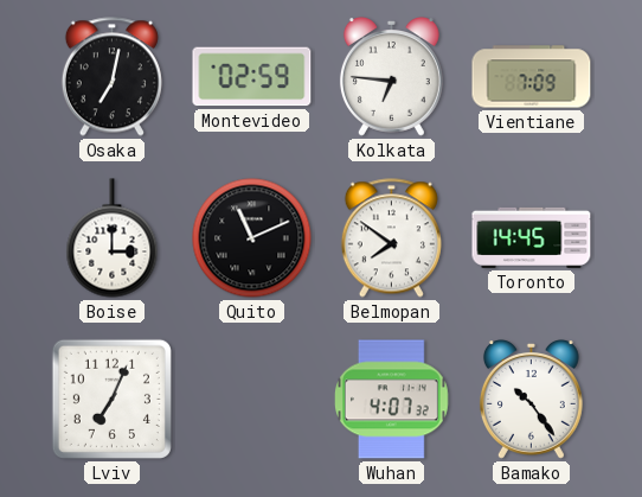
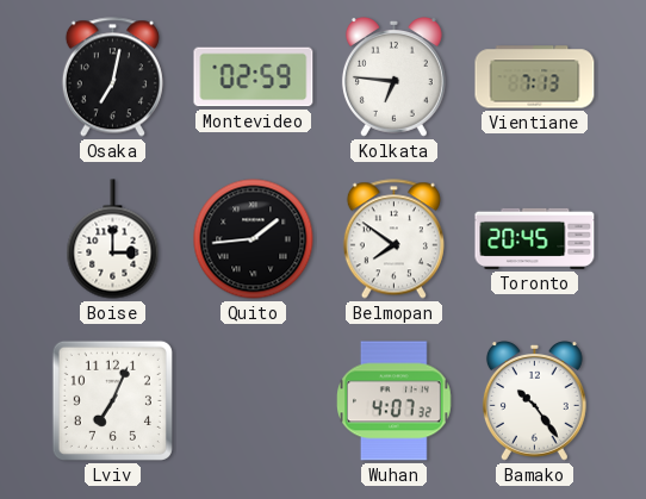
Vientiane: 7:09 -> 7:13 (535, 77)
Quito: 11:11 -> 1:44 (254, 239)
Toronto: 14:45 -> 20:45 (535, 238)
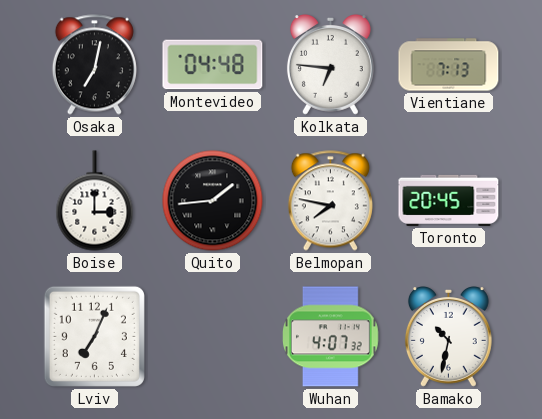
Montevideo: 02:59 -> 04:48 (213, 65)
Belmopan: 7:51 -> 7:47 (330, 201)
Bamako: 10:24 -> 10:32 (448, 337)
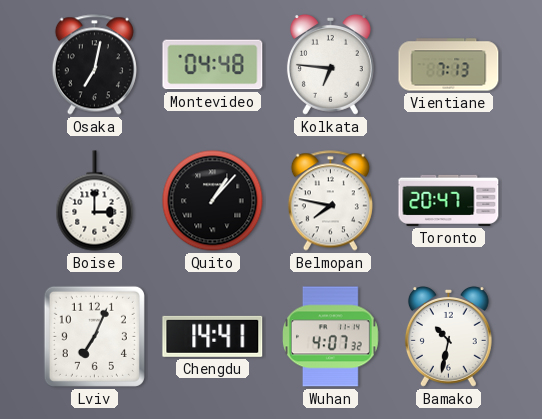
Quito: 1:44 -> 1:07 (213, 201)
Toronto: 20:45 -> 20:47 (449, 200)
Chengdu: none -> 14:41 (213, 336)
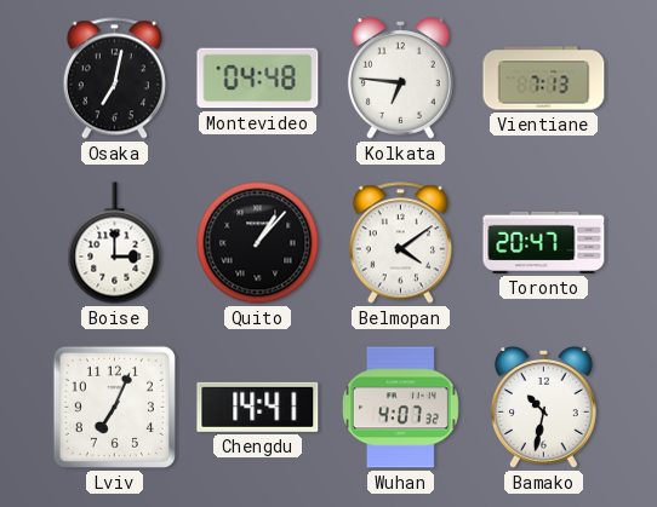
Belmopan: 7:47 -> 4:09 (400, 243)
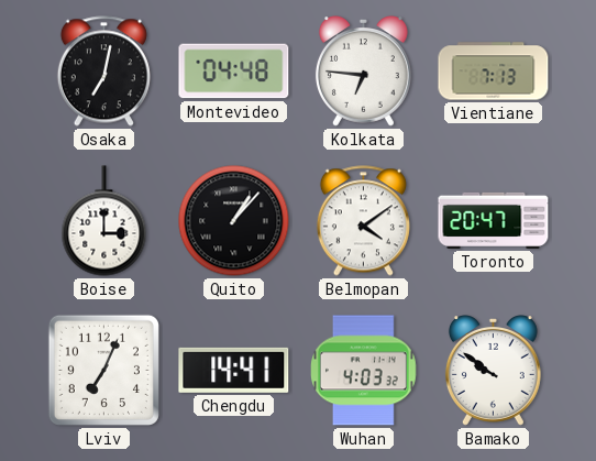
Wuhan: 4:07 -> 4:03 (364, 371)
Bamako: 10:32 -> 9:51 (493, 371)
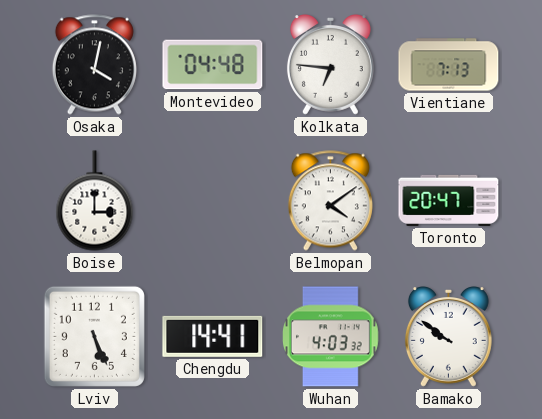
Osaka: 7:02 -> 4:02 (94, 65)
Quito: 1:07 -> none (234, 221)
Lviv: 7:04 -> 5:26 (94, 336)
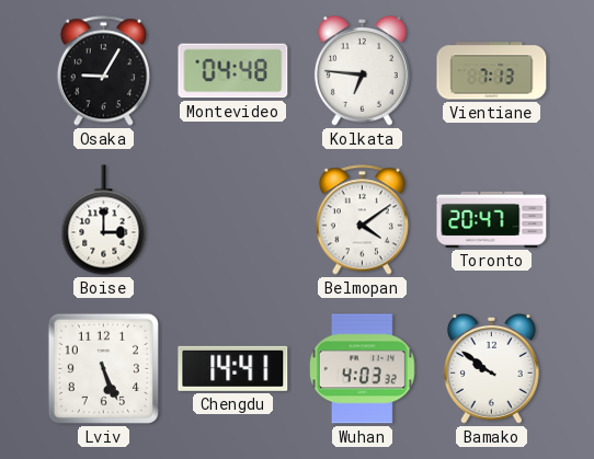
Osaka: 4:02 -> 9:05 (103, 71)
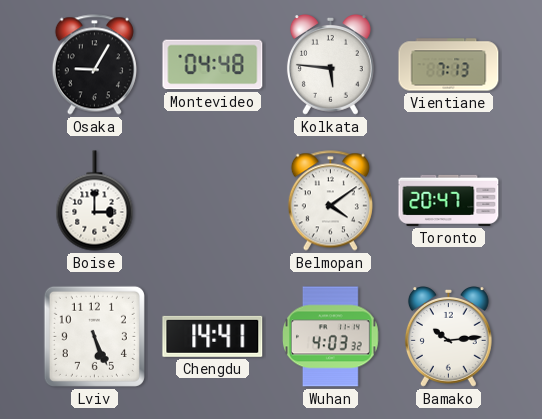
Kolkata: 6:46 -> 5:46 (330, 65)
Bamako: 9:51 -> 10:14 (448, 337)
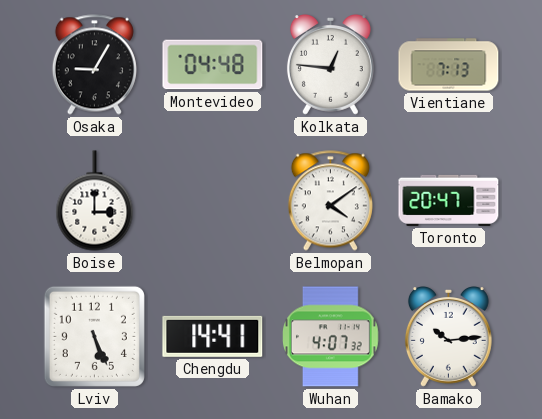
Kolkata: 5:46 -> 12:46 (330, 65)
Wuhan: 4:03 -> 4:07 (331, 337)
